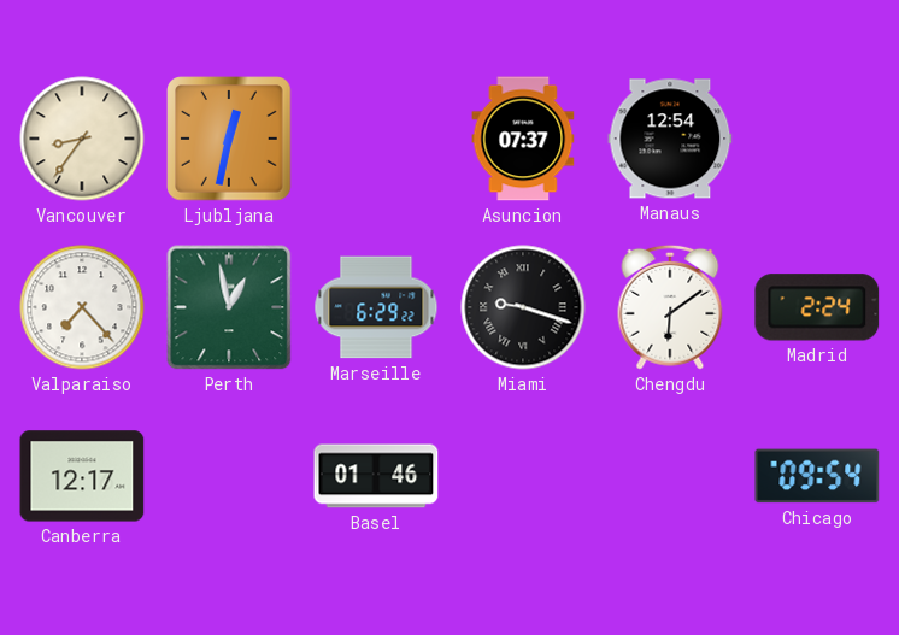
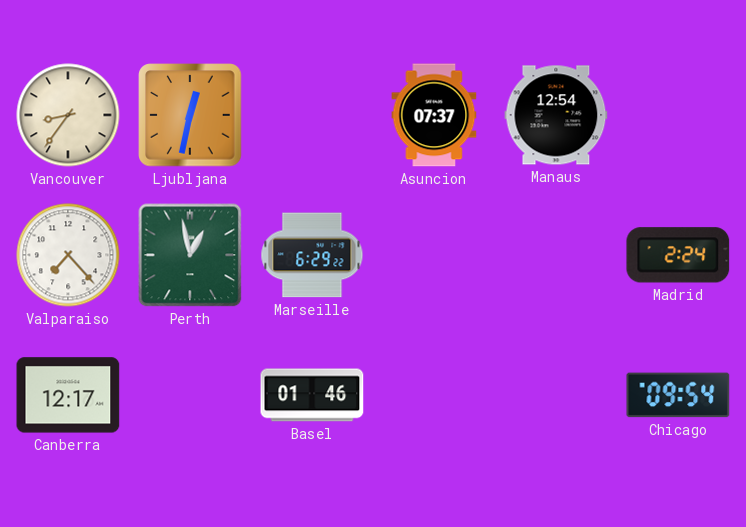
Miami: 9:18 -> none (523, 307)
Chengdu: 6:09 -> none (670, 307)
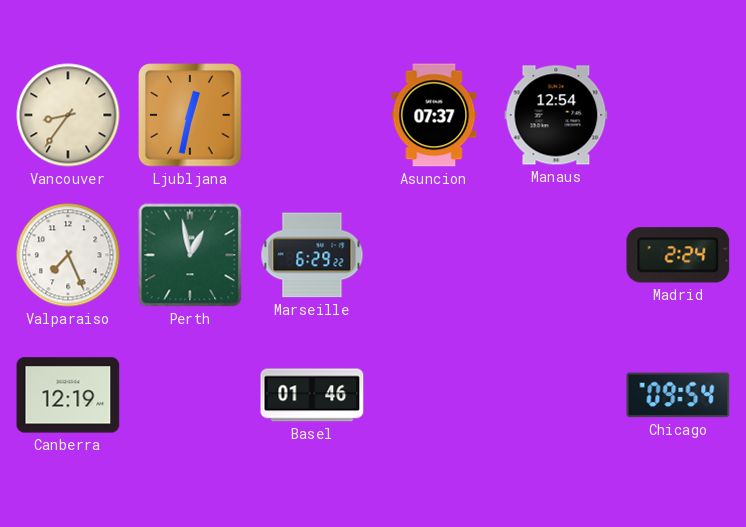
Valparaiso: 7:23 -> 7:26 (68, 255)
Canberra: 12:17 -> 12:19 (68, 395)
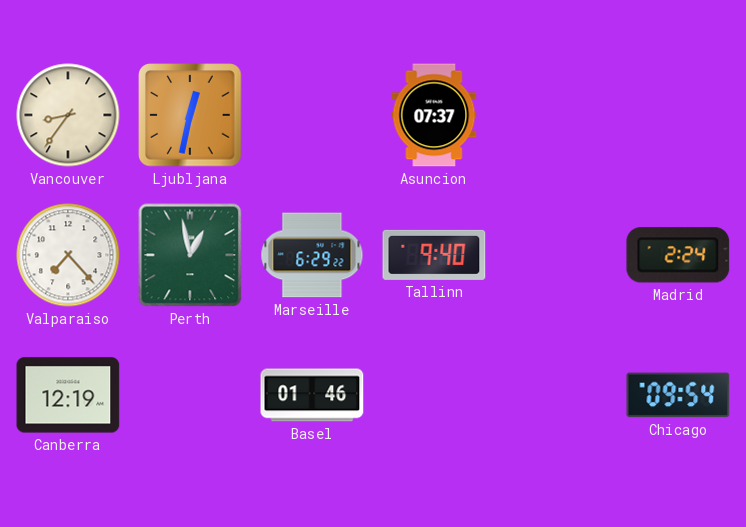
Manaus: 12:54 -> none (556, 115)
Valparaiso: 7:26 -> 7:23 (68, 255)
Tallinn: none -> 9:40 (434, 255)
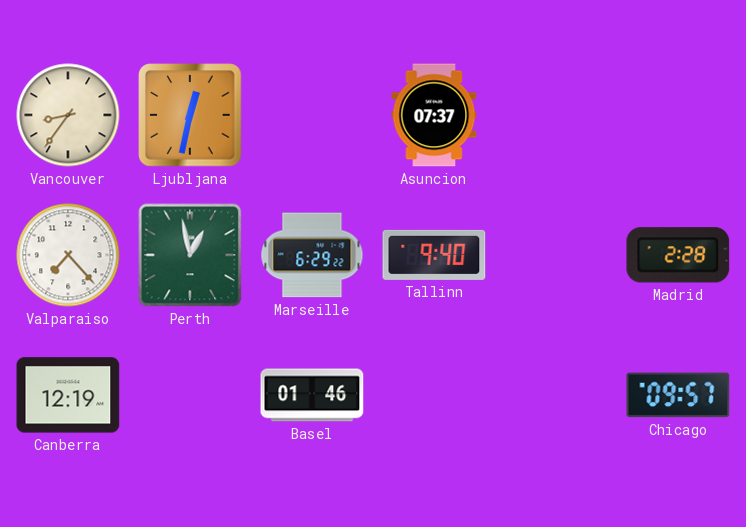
Madrid: 2:24 -> 2:28 (678, 255)
Chicago: 09:54 -> 09:57 (678, 395)
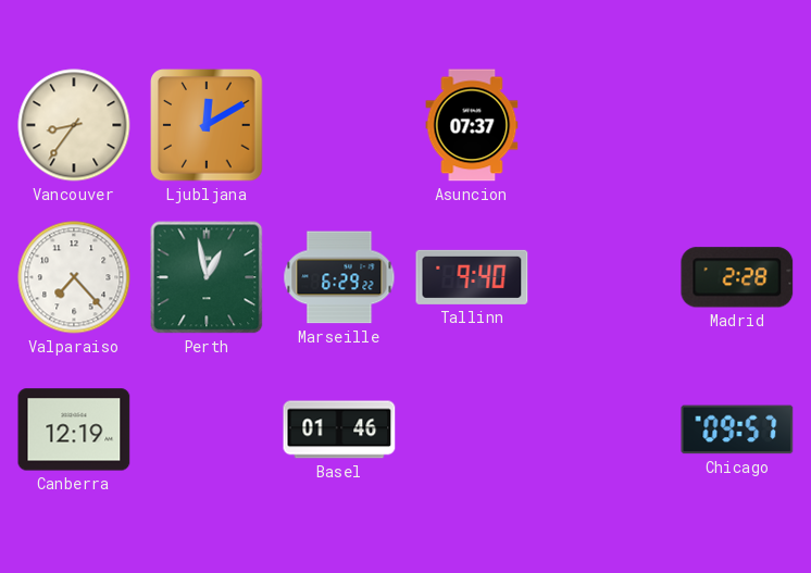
Ljubljana: 12:32 -> 12:10 (207, 125)
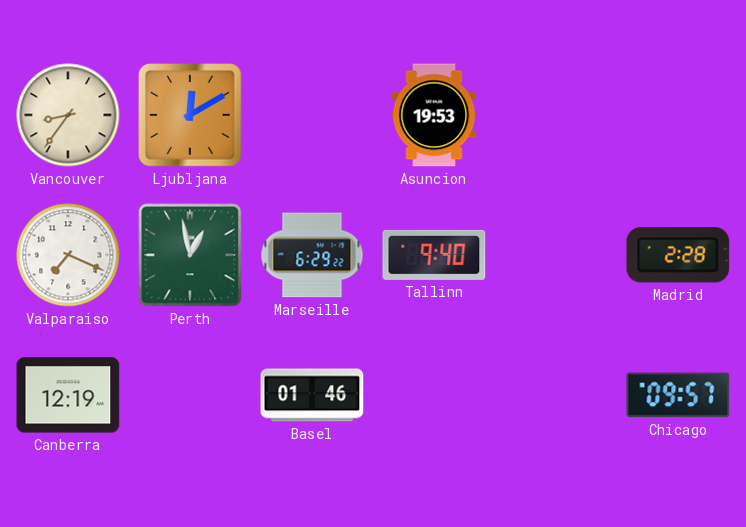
Asuncion: 07:37 -> 19:53 (434, 115)
Valparaiso: 7:23 -> 7:19 (68, 255)
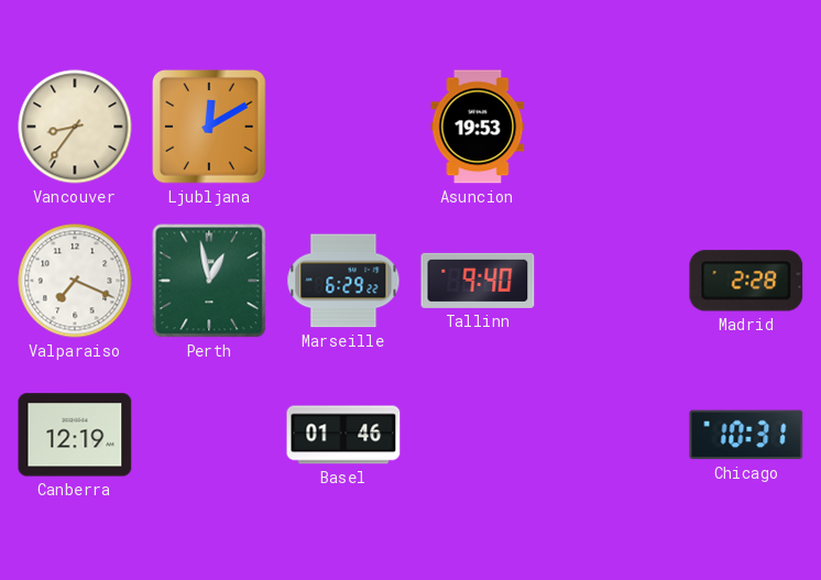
Chicago: 09:57 -> 10:31 (746, 435)
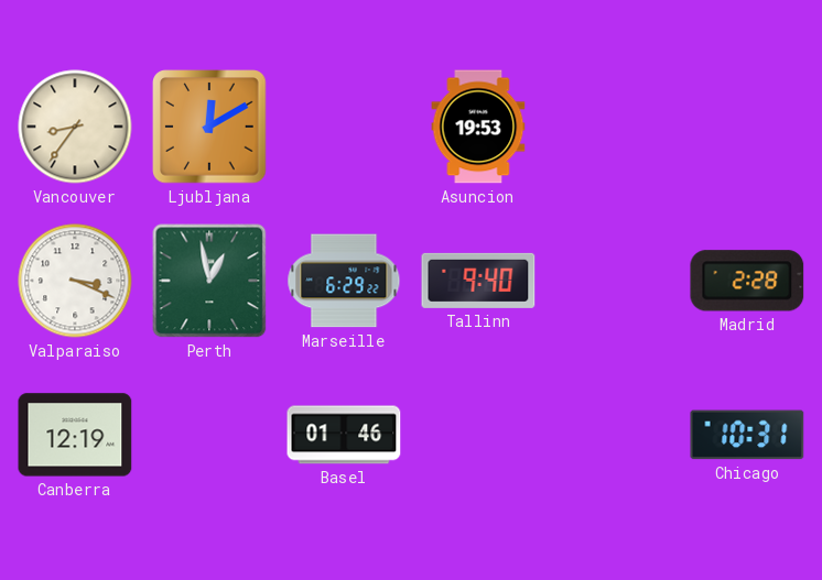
Valparaiso: 7:19 -> 3:19 (75, 281)
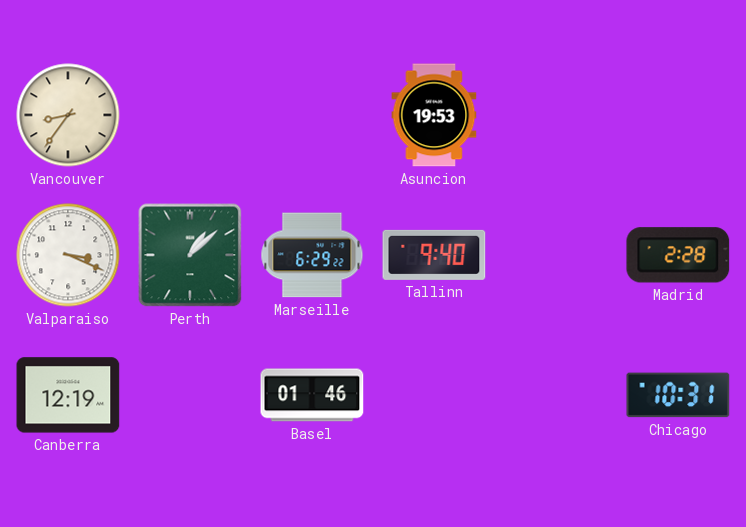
Ljubljana: 12:10 -> none (209, 127)
Perth: 12:58 -> 1:08 (190, 255)
